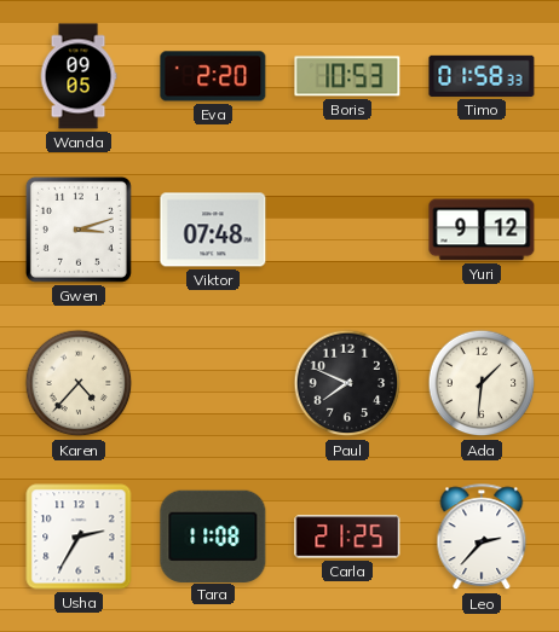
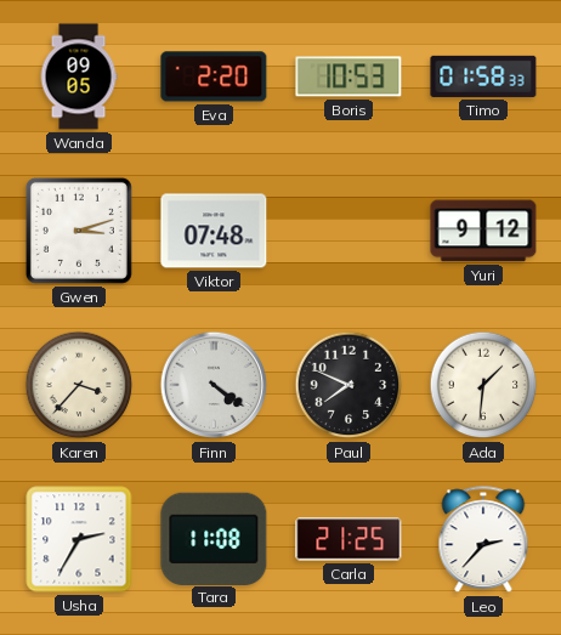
Karen: 4:37 -> 3:37 (79, 385)
Finn: none -> 4:21 (214, 385)
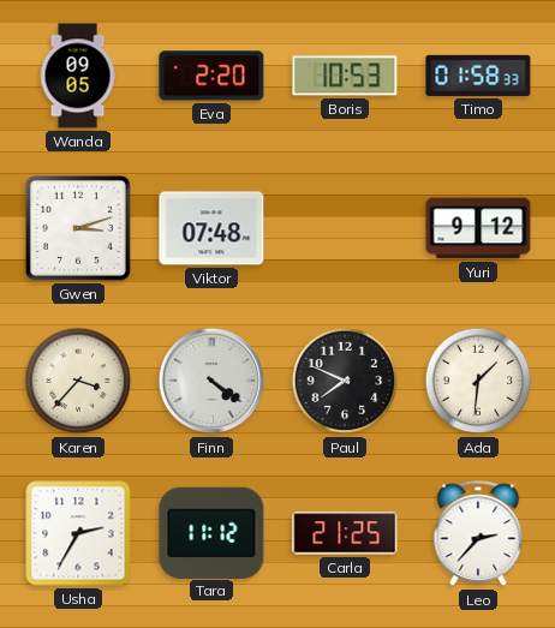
Tara: 11:08 -> 11:12 (211, 532)
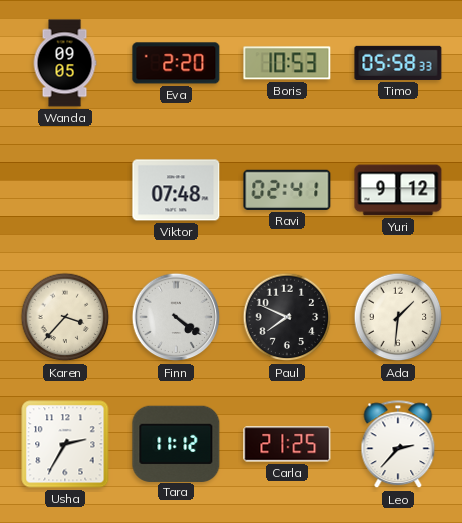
Timo: 01:58 -> 05:58 (398, 63)
Gwen: 3:12 -> none (78, 228)
Ravi: none -> 02:41 (287, 190)
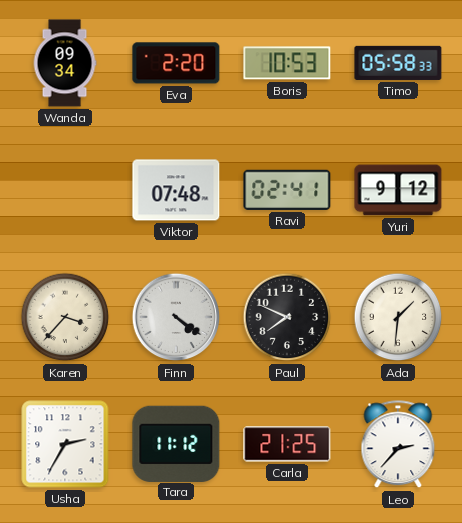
Wanda: 09:05 -> 09:34 (65, 63)
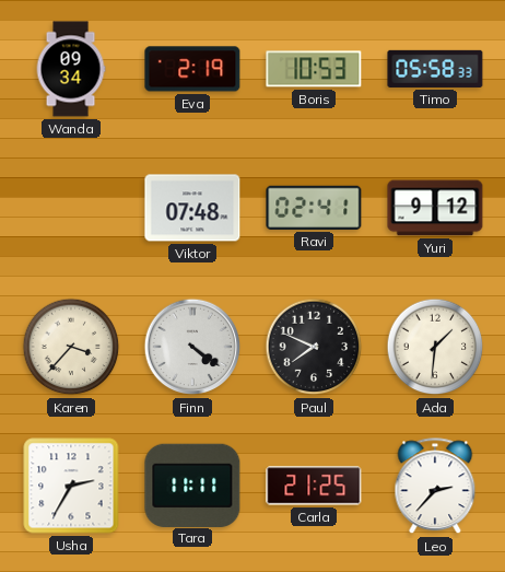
Eva: 2:20 -> 2:19 (192, 69)
Tara: 11:12 -> 11:11 (192, 485)
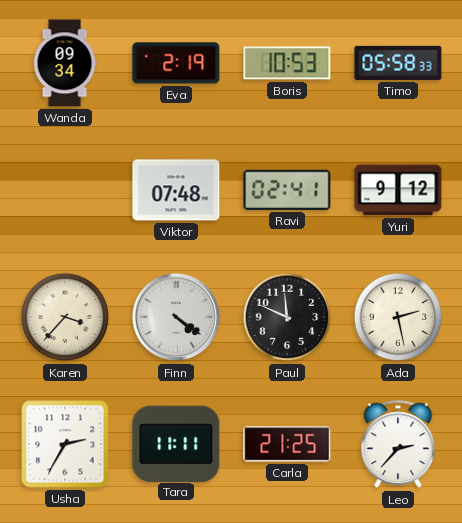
Paul: 7:49 -> 11:49 (287, 317)
Ada: 1:31 -> 2:28 (398, 317)
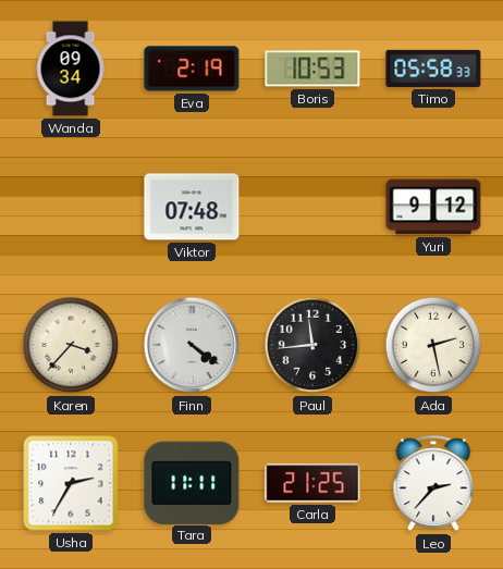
Ravi: 02:41 -> none (287, 190)
Paul: 11:49 -> 11:44 (312, 345)
